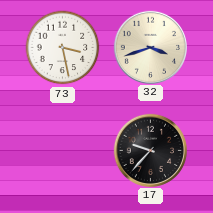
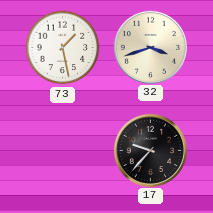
73: 3:28 -> 1:28 (63, 48)
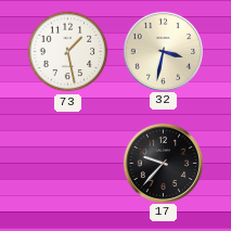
32: 3:42 -> 3:32 (163, 51)
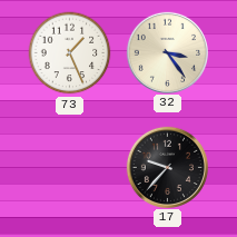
73: 1:28 -> 1:26 (70, 53)
32: 3:32 -> 3:24 (167, 52)
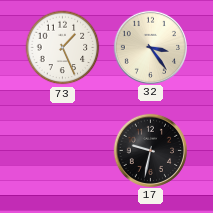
17: 9:37 -> 9:32 (150, 150)
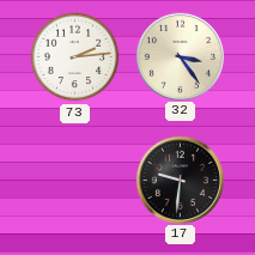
73: 1:26 -> 2:14 (75, 57)
17: 9:32 -> 9:31 (180, 180)
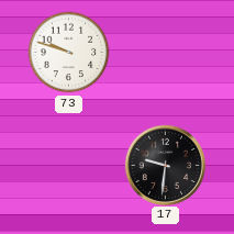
73: 2:14 -> 9:48 (69, 53)
32: 3:24 -> none (180, 56)
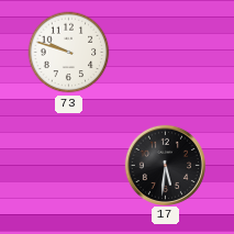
17: 9:31 -> 5:31 (165, 165)
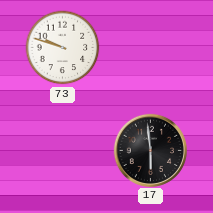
17: 5:31 -> 5:59 (150, 150)
